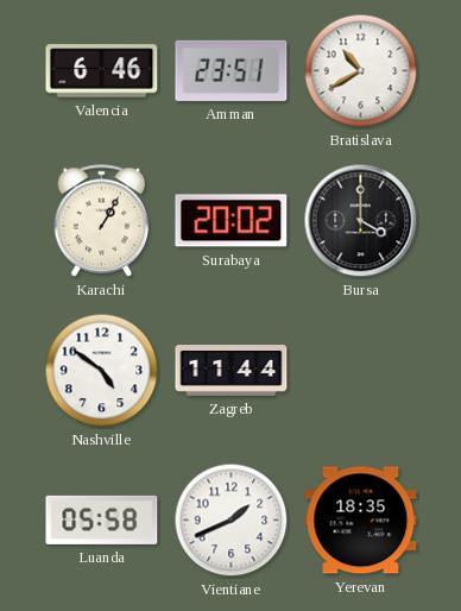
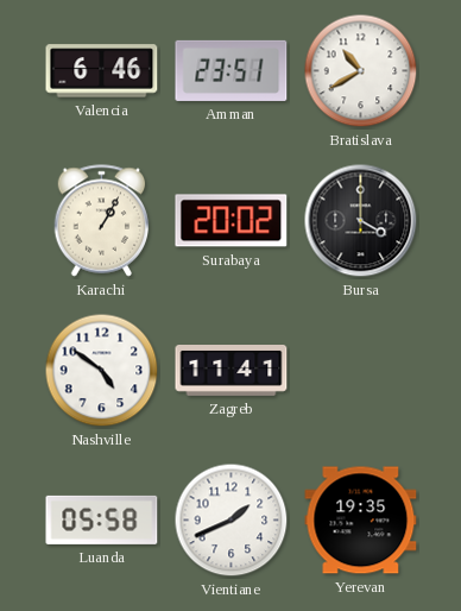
Zagreb: 11:44 -> 11:41 (232, 371)
Yerevan: 18:35 -> 19:35 (361, 521)
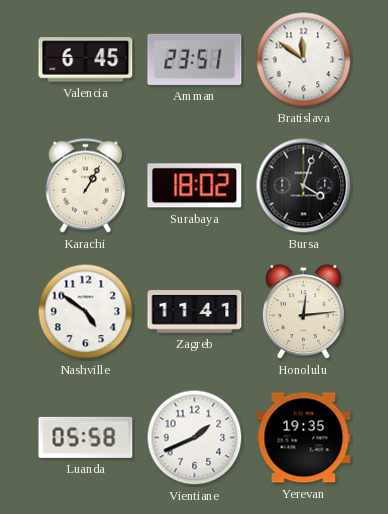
Valencia: 6:46 -> 6:45 (86, 60)
Bratislava: 10:40 -> 11:51 (304, 60)
Surabaya: 20:02 -> 18:02 (195, 186)
Bursa: 4:00 -> 4:03 (304, 186)
Honolulu: none -> 12:14 (303, 312)
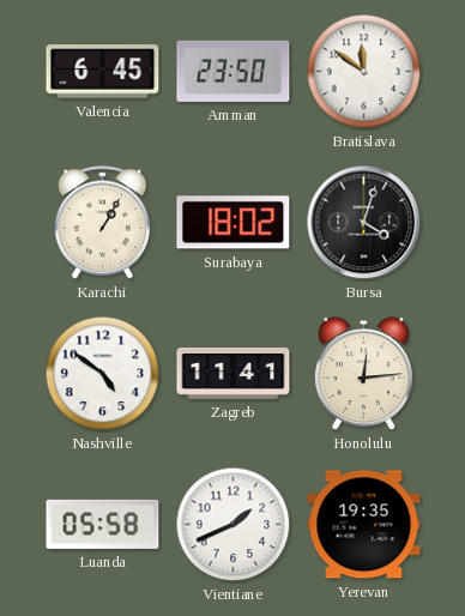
Amman: 23:51 -> 23:50 (234, 71)
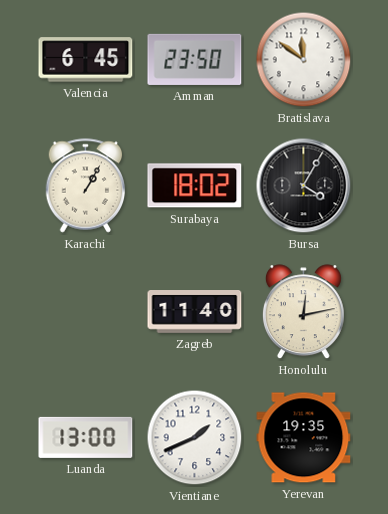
Bursa: 4:03 -> 4:05 (304, 186)
Nashville: 4:51 -> none (103, 374)
Zagreb: 11:41 -> 11:40 (195, 312)
Honolulu: 12:14 -> 12:13 (303, 312)
Luanda: 05:58 -> 13:00 (86, 437)
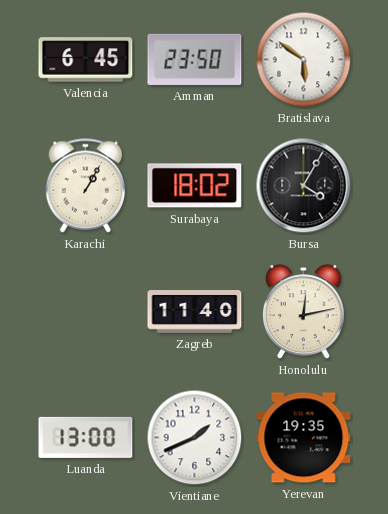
Bratislava: 11:51 -> 5:51 (304, 60)
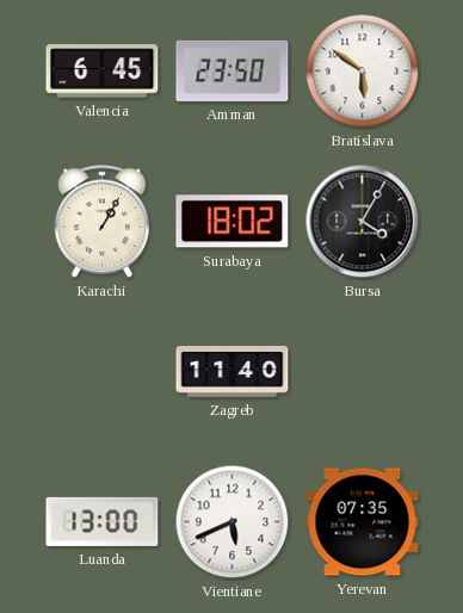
Honolulu: 12:13 -> none (303, 312)
Vientiane: 1:41 -> 5:41 (233, 522)
Yerevan: 19:35 -> 07:35 (363, 522)
